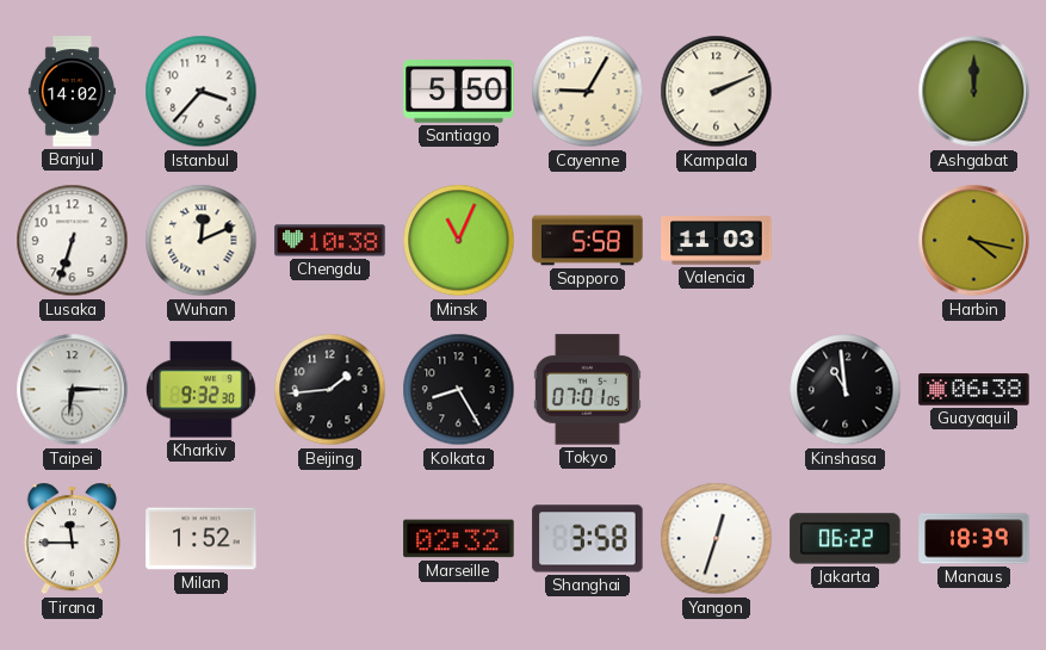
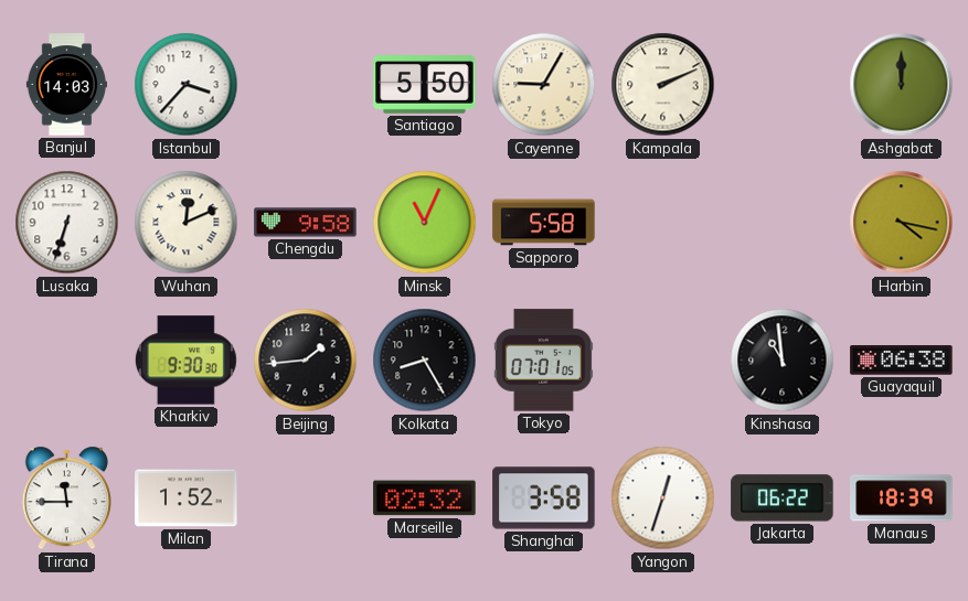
Banjul: 14:02 -> 14:03 (66, 85)
Chengdu: 10:38 -> 9:58 (306, 223)
Valencia: 11:03 -> none (717, 241)
Taipei: 6:15 -> none (73, 390)
Kharkiv: 9:32 -> 9:30 (185, 361)
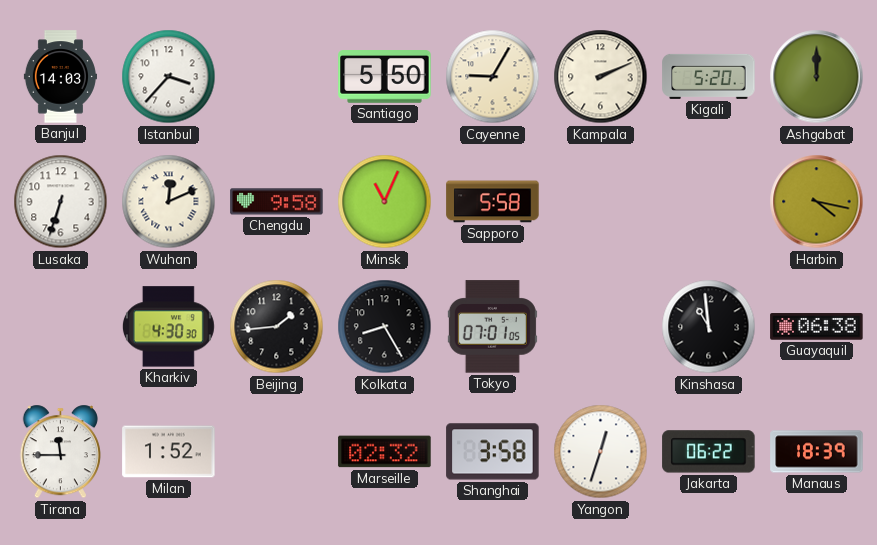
Kigali: none -> 5:20 (709, 76)
Kharkiv: 9:30 -> 4:30 (168, 327)
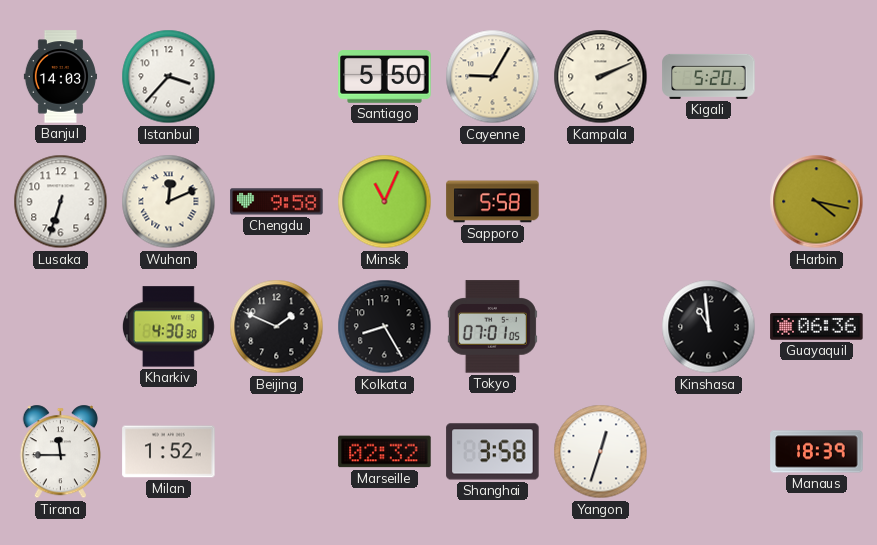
Ashgabat: 12:00 -> none (817, 77)
Beijing: 1:44 -> 1:49 (277, 327)
Guayaquil: 06:38 -> 06:36 (817, 327)
Jakarta: 06:22 -> none (709, 452)
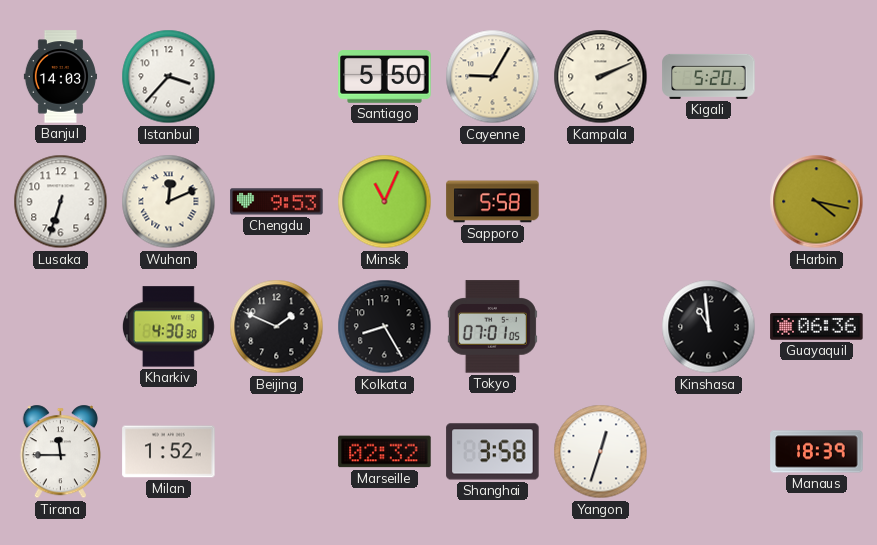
Chengdu: 9:58 -> 9:53 (277, 202)
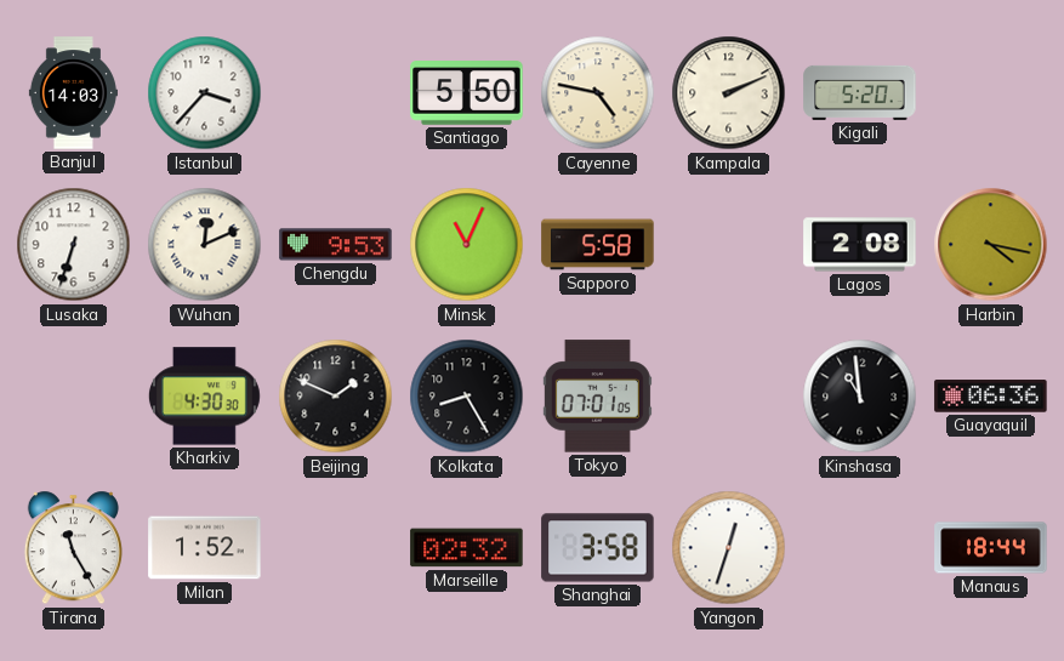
Cayenne: 9:05 -> 4:47 (598, 93)
Lagos: none -> 2:08 (860, 245)
Tirana: 11:45 -> 11:25 (73, 548)
Manaus: 18:39 -> 18:44 (991, 548)
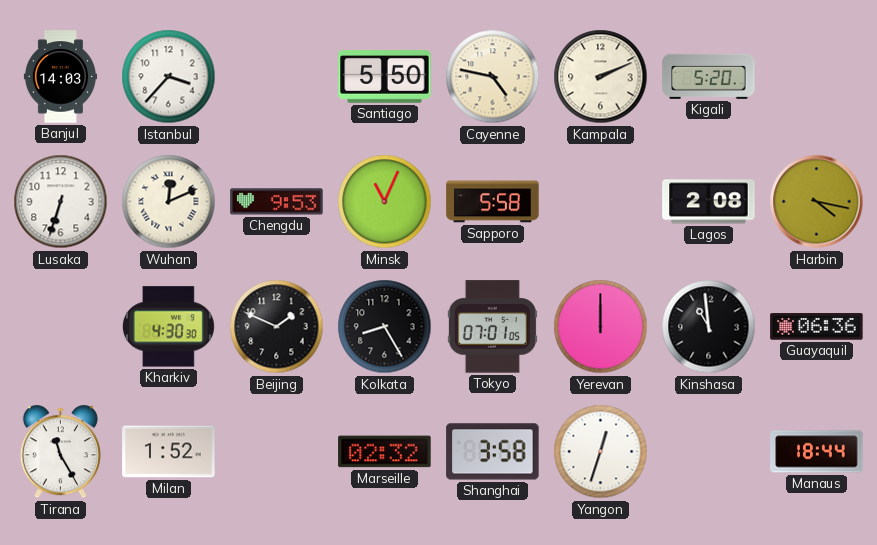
Yerevan: none -> 12:00 (601, 327)
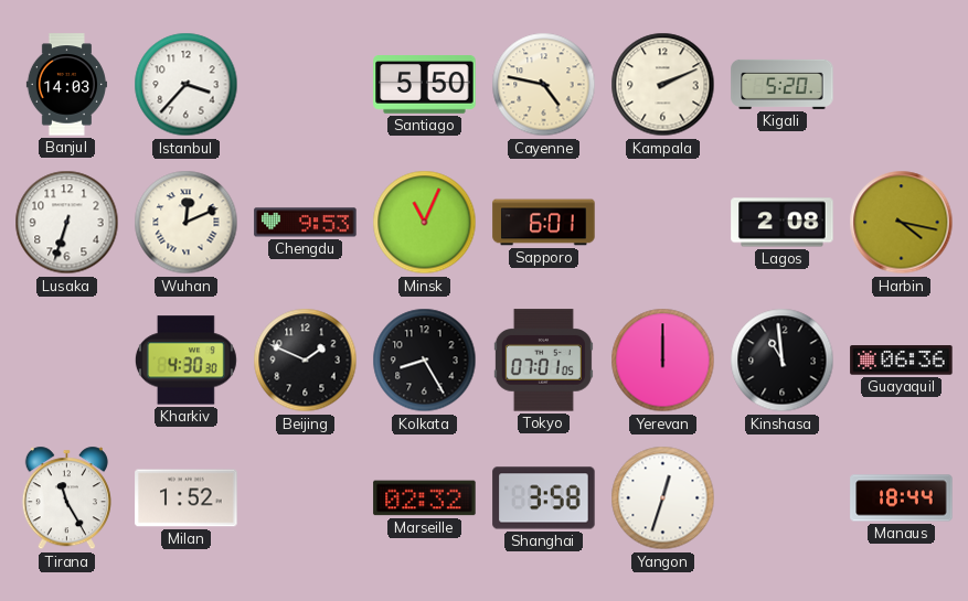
Sapporo: 5:58 -> 6:01 (544, 223)
